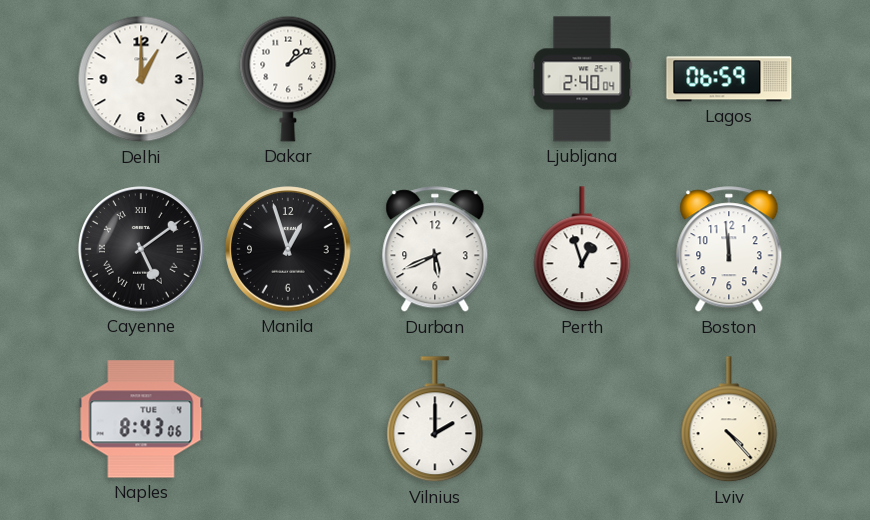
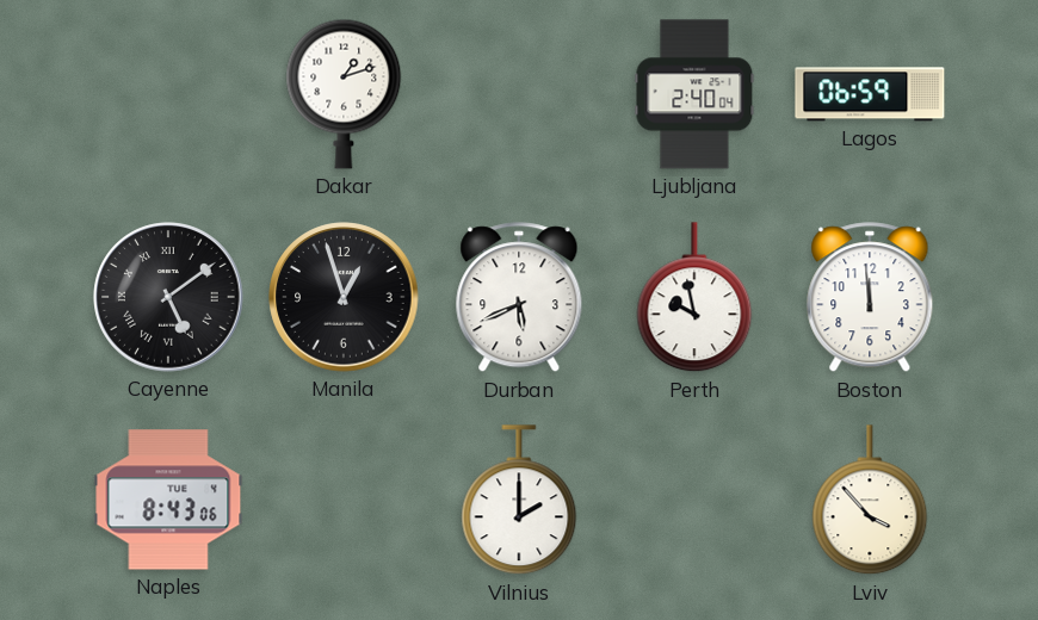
Delhi: 1:00 -> none (141, 79)
Dakar: 1:09 -> 1:12 (344, 94)
Perth: 12:57 -> 9:58 (694, 298)
Lviv: 4:23 -> 3:53 (870, 501)
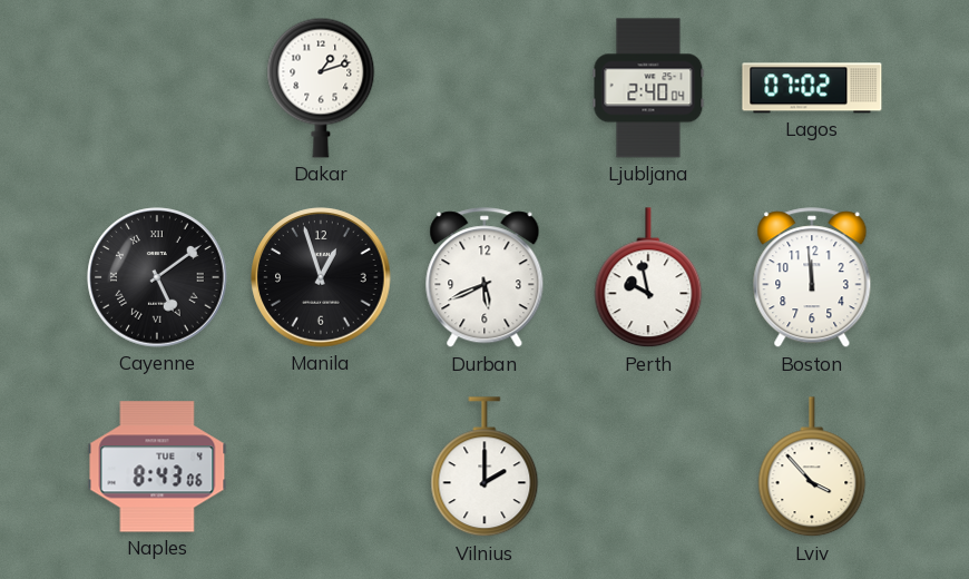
Lagos: 06:59 -> 07:02 (812, 88)
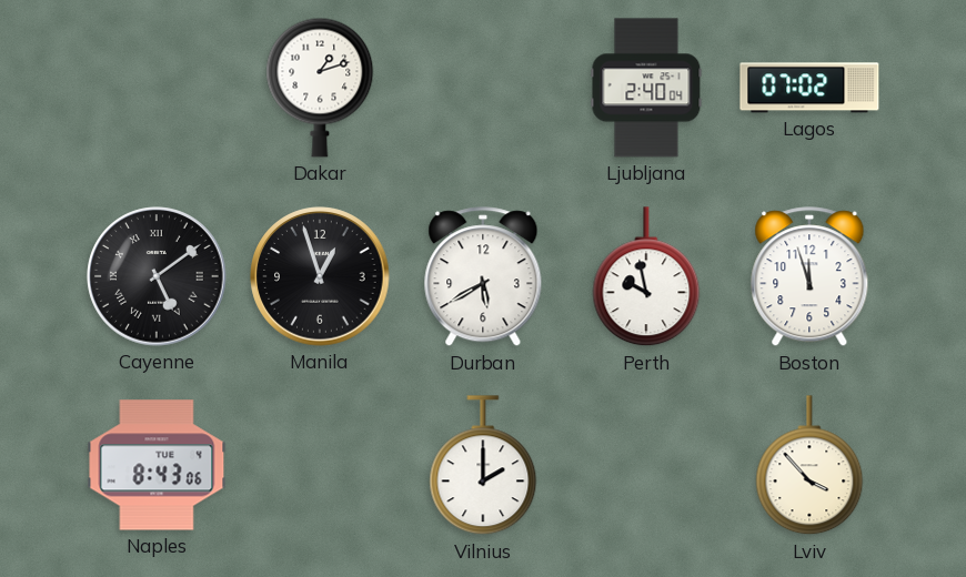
Durban: 5:41 -> 5:40 (483, 277)
Boston: 11:59 -> 11:57 (809, 277)
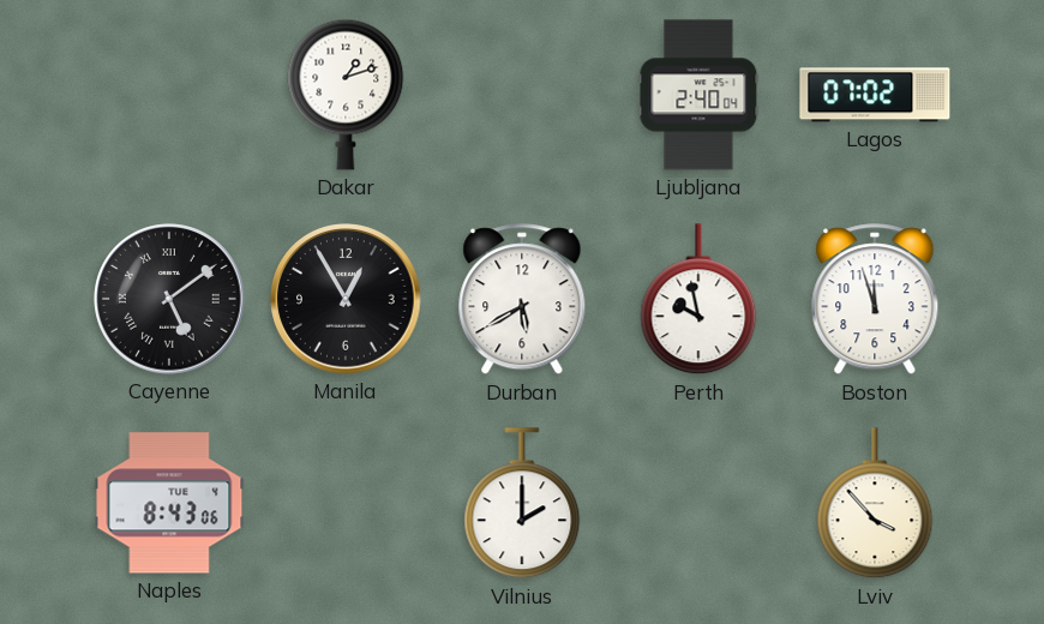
Manila: 12:57 -> 12:55 (346, 299)
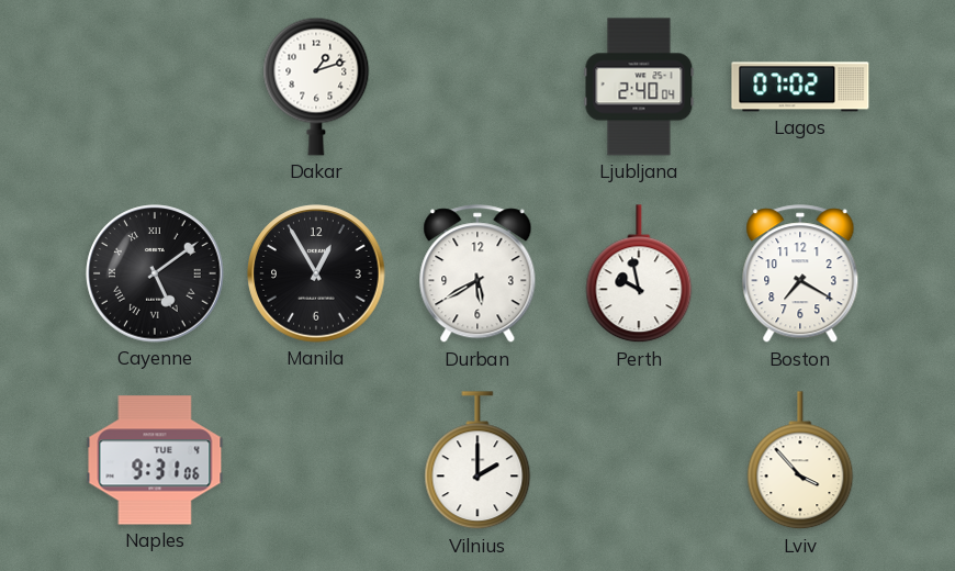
Boston: 11:57 -> 7:20 (800, 275)
Naples: 8:43 -> 9:31 (155, 460)
